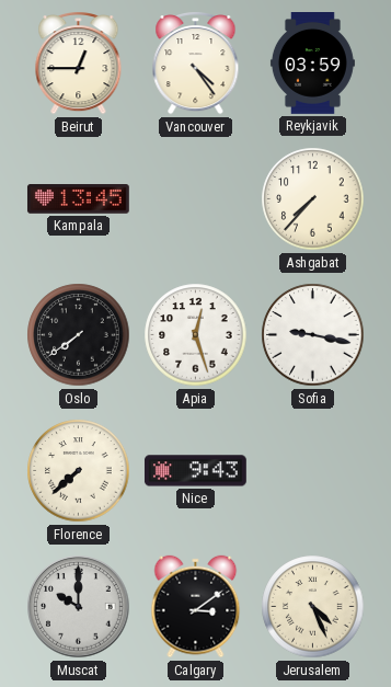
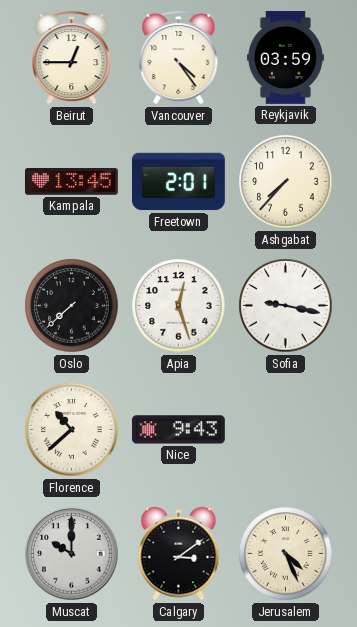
Freetown: none -> 2:01 (179, 182)
Oslo: 7:39 -> 7:38 (72, 306)
Florence: 7:38 -> 10:38 (72, 430)
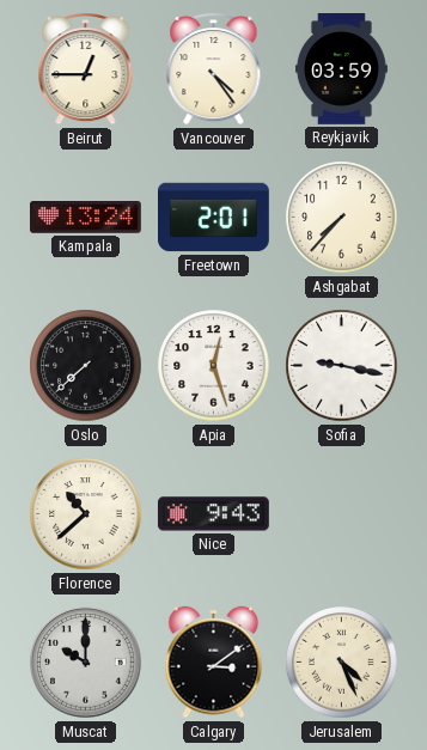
Kampala: 13:45 -> 13:24 (85, 218)
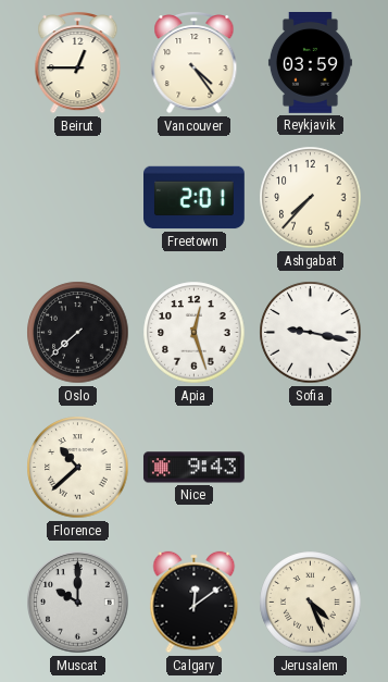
Kampala: 13:24 -> none (85, 218)
Calgary: 3:09 -> 12:09 (195, 603)
